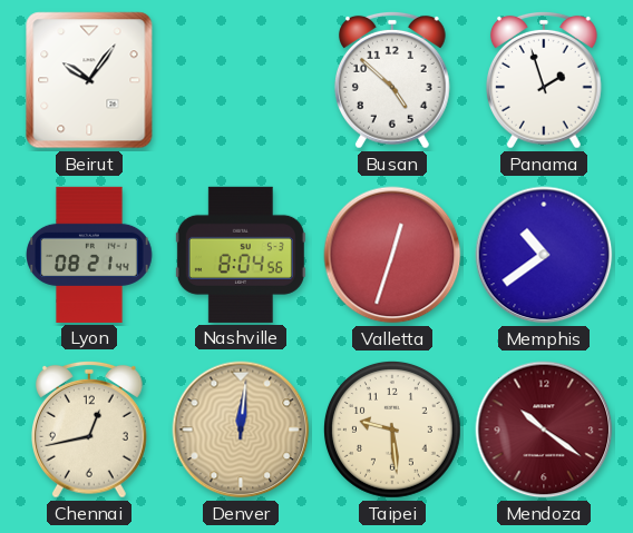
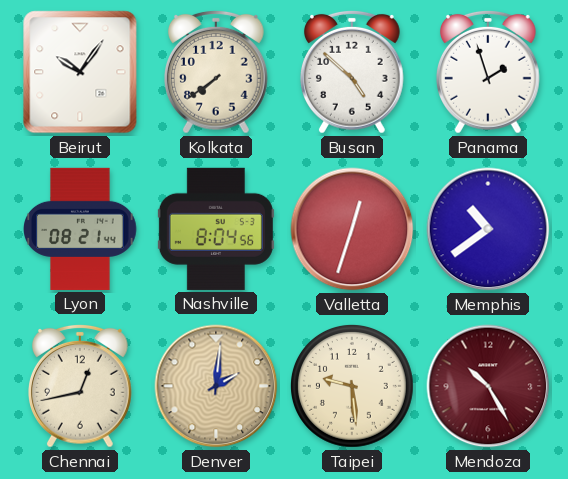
Kolkata: none -> 7:39 (216, 72)
Denver: 12:01 -> 2:01 (216, 386)
Mendoza: 10:21 -> 10:25 (488, 386)
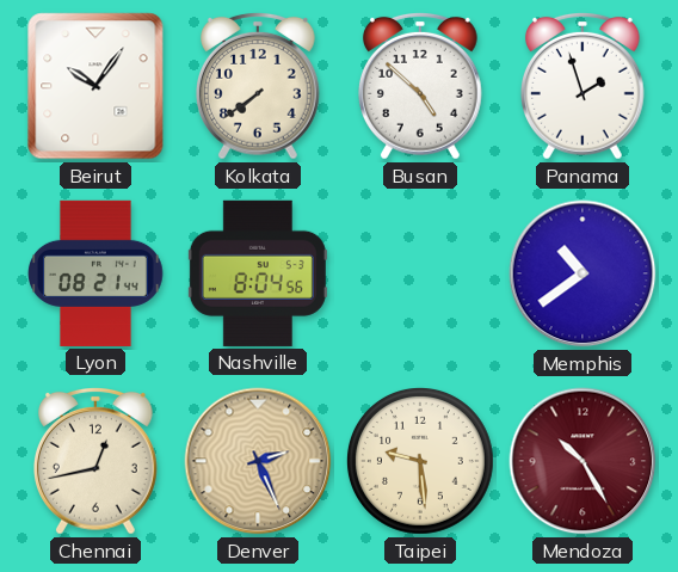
Valletta: 12:33 -> none (352, 229)
Denver: 2:01 -> 2:26 (258, 461)
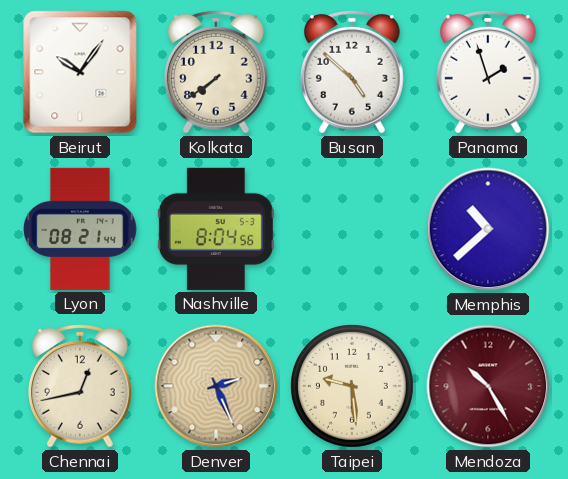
Memphis: 10:39 -> 10:38 (488, 229)
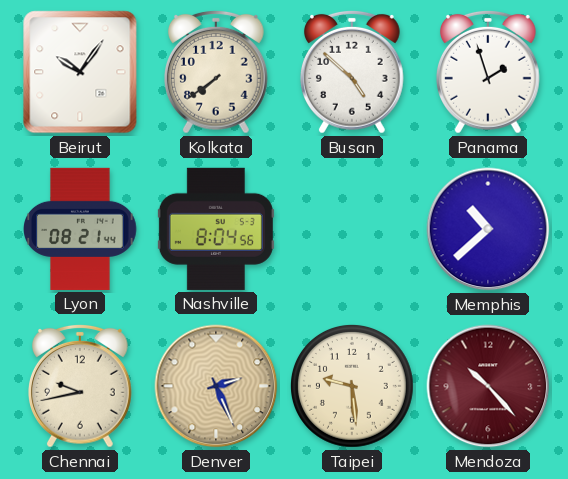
Chennai: 12:43 -> 9:43 (80, 386)
Mendoza: 10:25 -> 10:23 (488, 386)
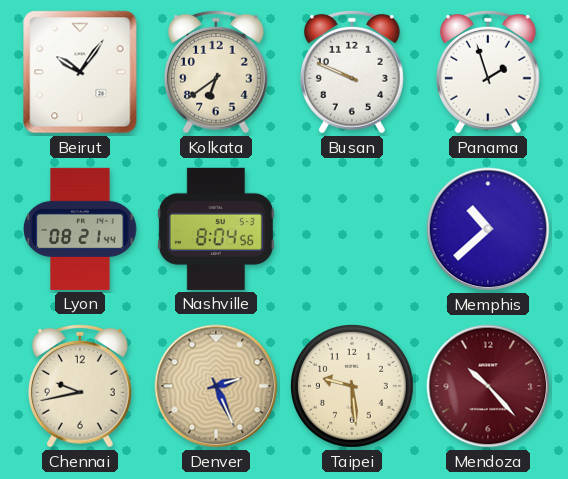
Kolkata: 7:39 -> 6:39 (216, 72)
Busan: 4:52 -> 9:49 (352, 72)
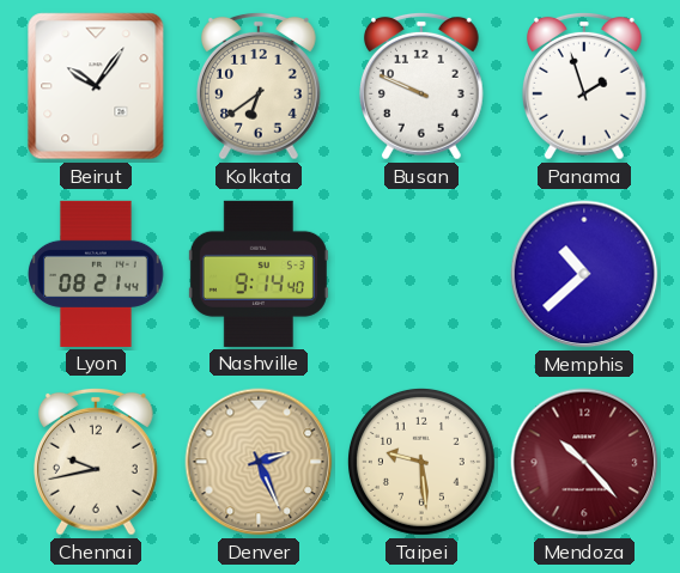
Nashville: 8:04 -> 9:14 (259, 274)
